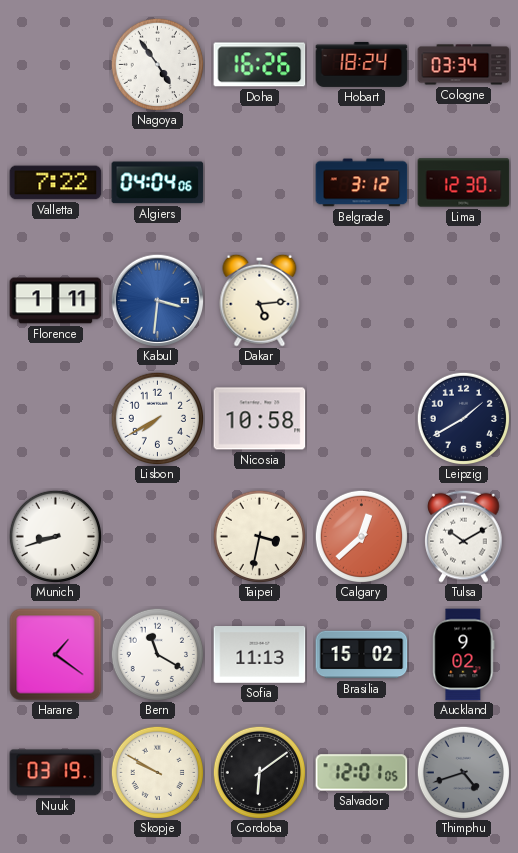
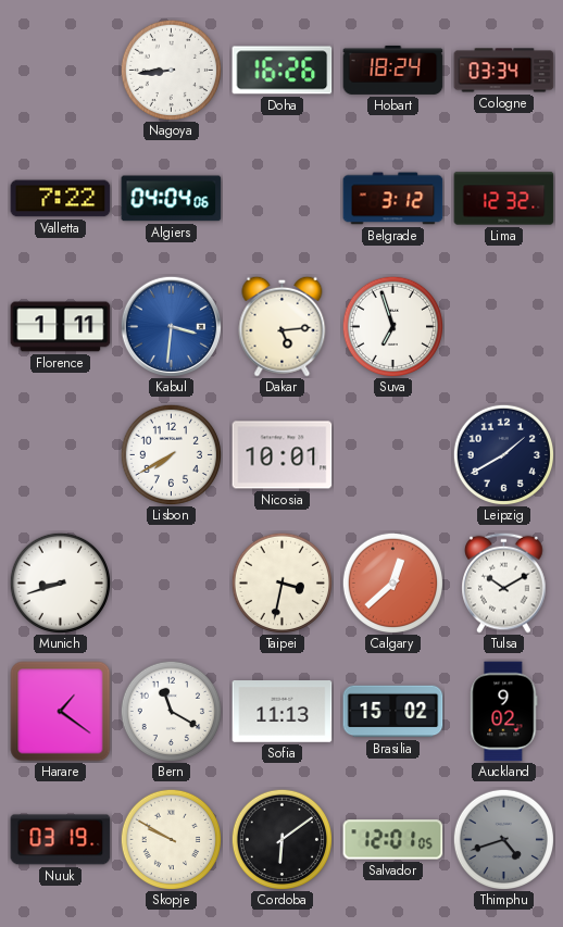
Nagoya: 4:54 -> 8:44 (171, 70)
Lima: 12:30 -> 12:32 (504, 199)
Suva: none -> 6:57 (392, 326)
Nicosia: 10:58 -> 10:01 (283, 455)
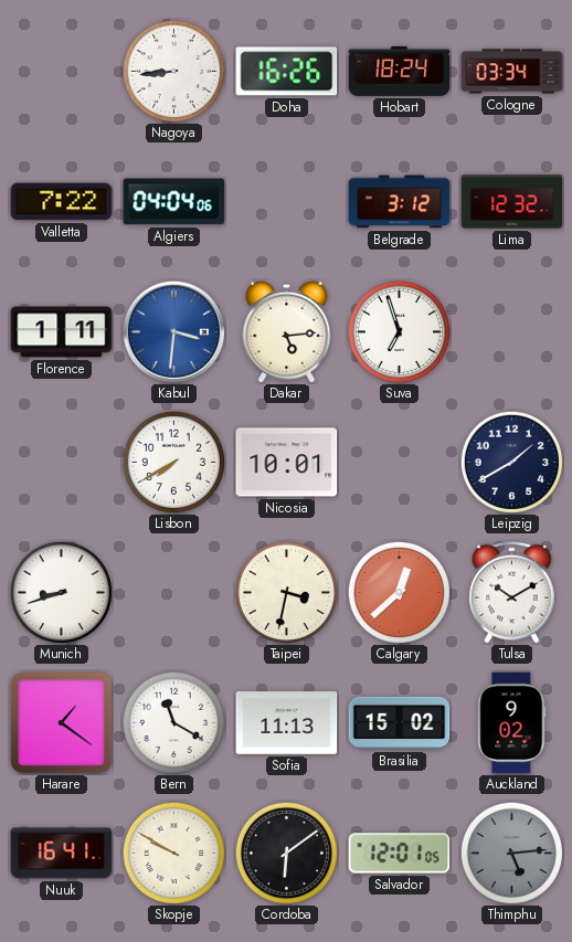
Nuuk: 03:19 -> 16:41 (62, 854)
Thimphu: 4:42 -> 5:14 (511, 853)
